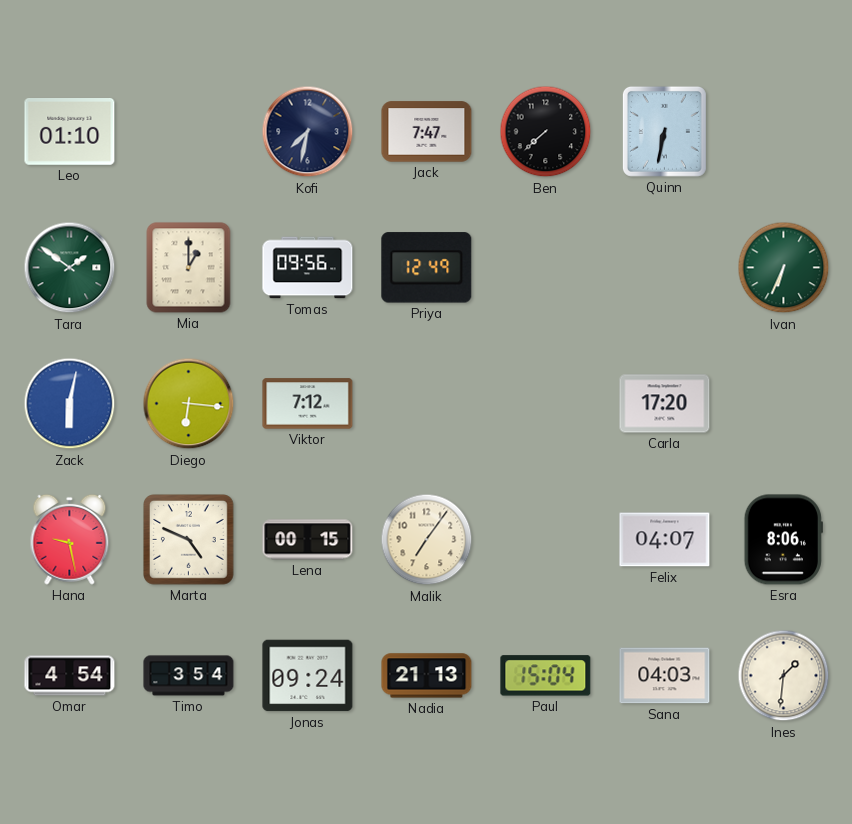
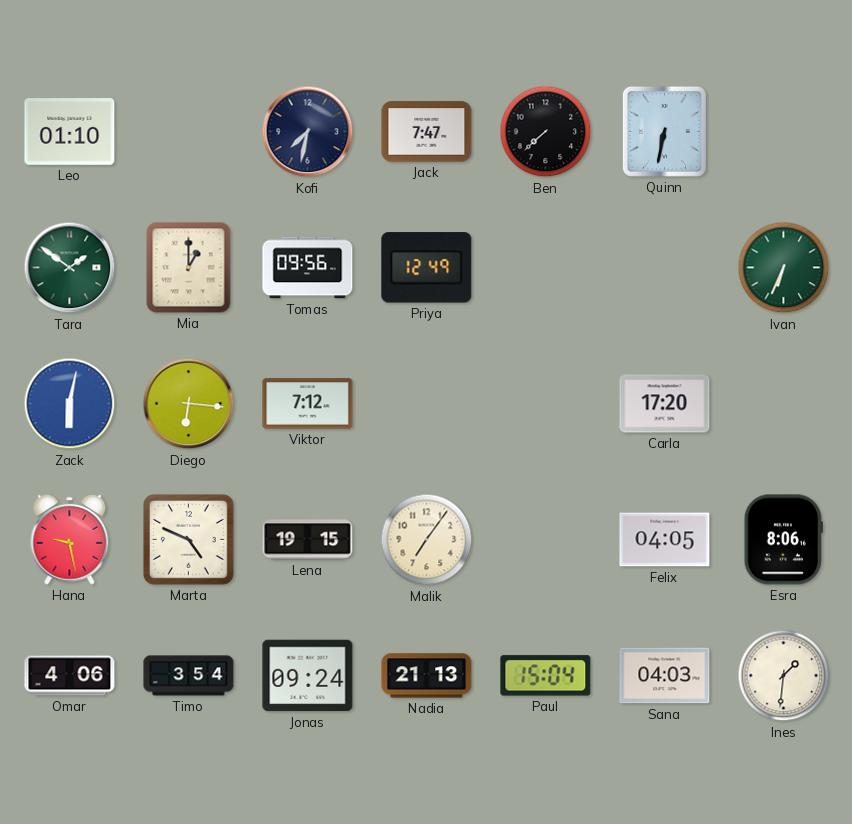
Lena: 00:15 -> 19:15 (308, 540)
Felix: 04:07 -> 04:05 (665, 540)
Omar: 4:54 -> 4:06 (70, 676)
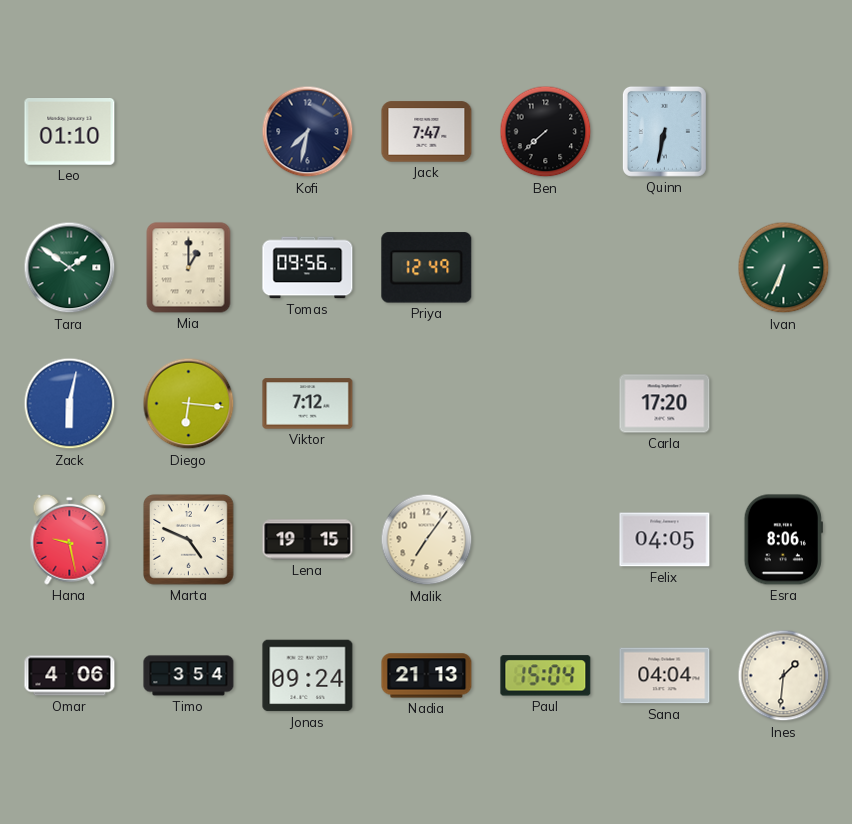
Sana: 04:03 -> 04:04 (665, 676)
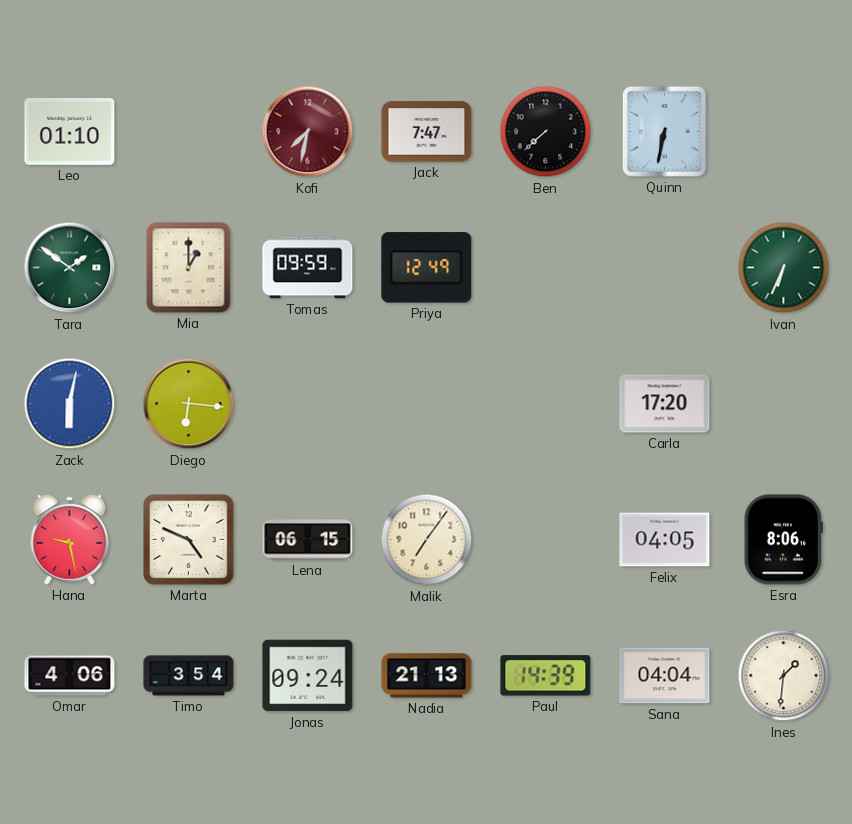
Kofi dial: navy -> burgundy (308, 132)
Tomas: 09:56 -> 09:59 (308, 268)
Viktor: 7:12 -> none (308, 404)
Lena: 19:15 -> 06:15 (308, 540)
Paul: 15:04 -> 14:39 (546, 676)
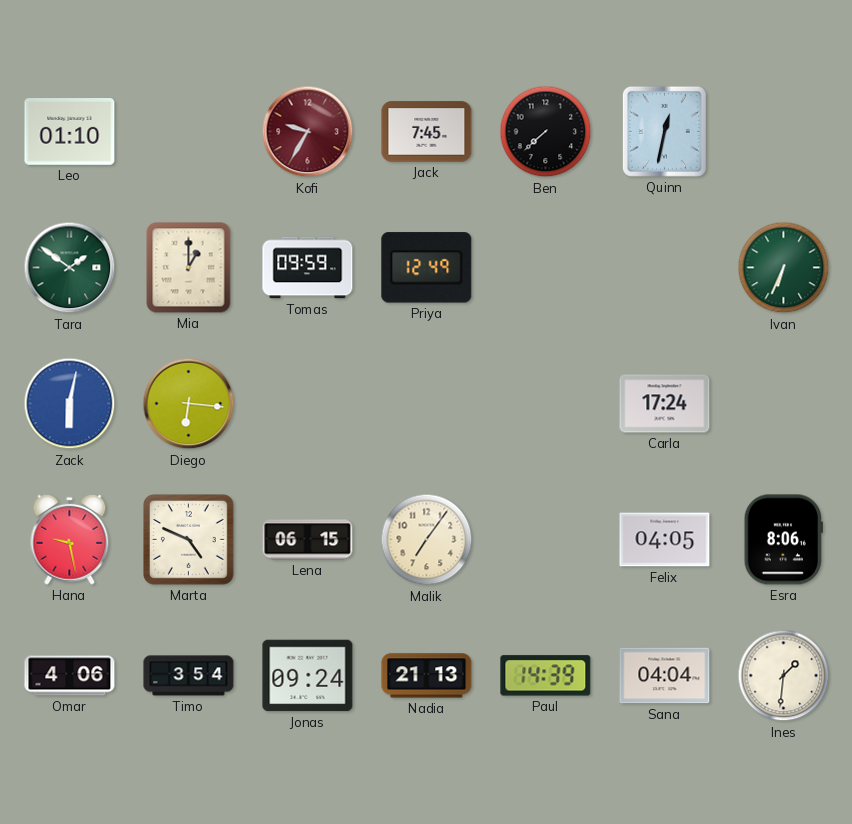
Kofi: 7:32 -> 9:35 (308, 132)
Jack: 7:47 -> 7:45 (427, 132)
Quinn: 6:32 -> 12:32 (664, 131)
Carla: 17:20 -> 17:24 (665, 404)
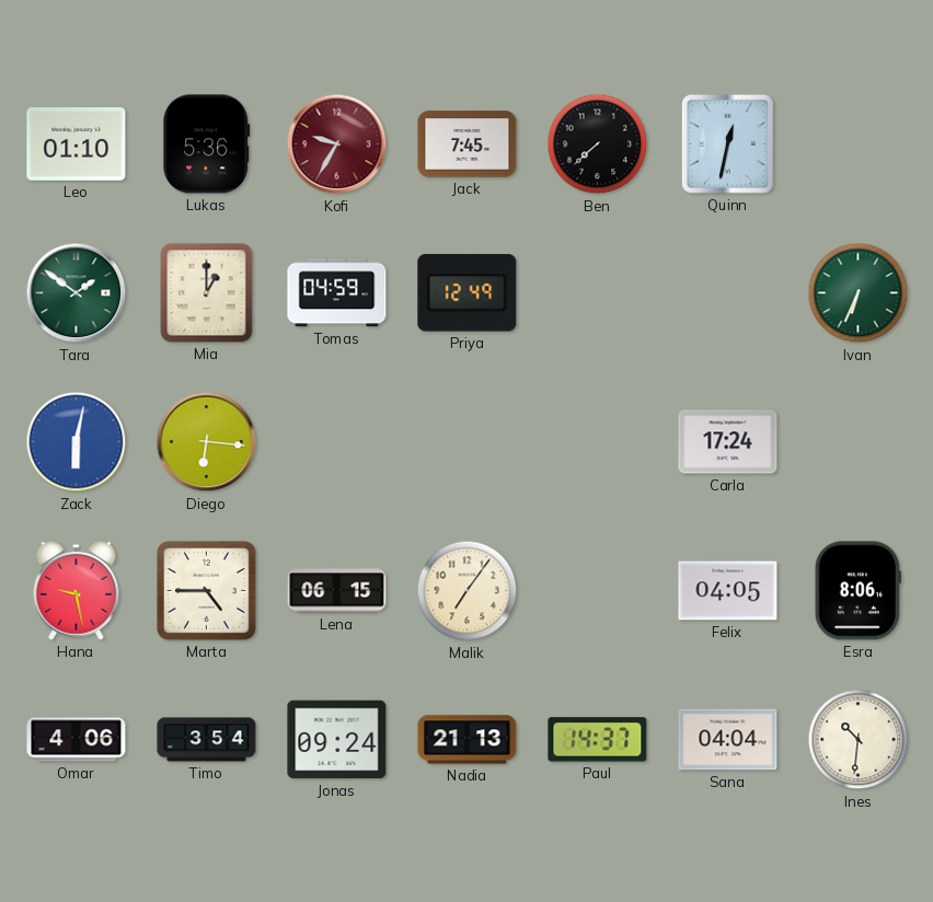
Lukas: none -> 5:36 (207, 144)
Tomas: 09:59 -> 04:59 (337, 293)
Marta: 4:49 -> 4:45 (207, 591)
Paul: 14:39 -> 14:37 (598, 740)
Ines: 1:31 -> 10:31 (859, 740)
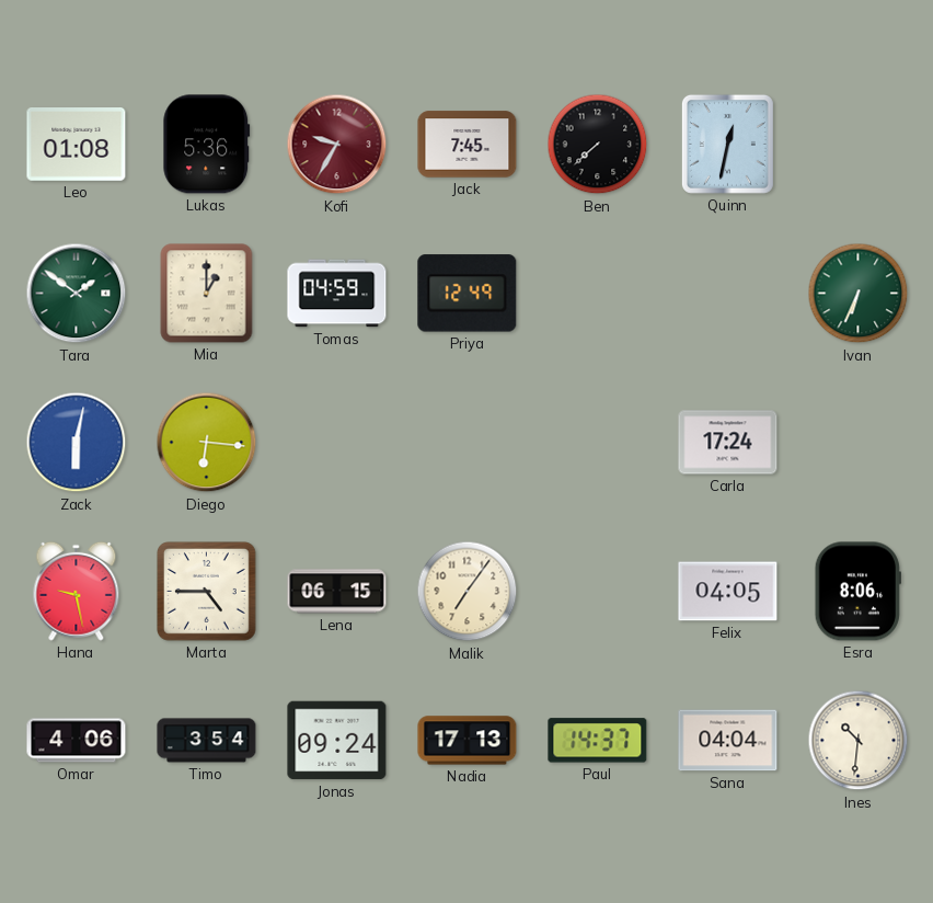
Leo: 01:10 -> 01:08 (77, 145)
Nadia: 21:13 -> 17:13 (468, 741)
